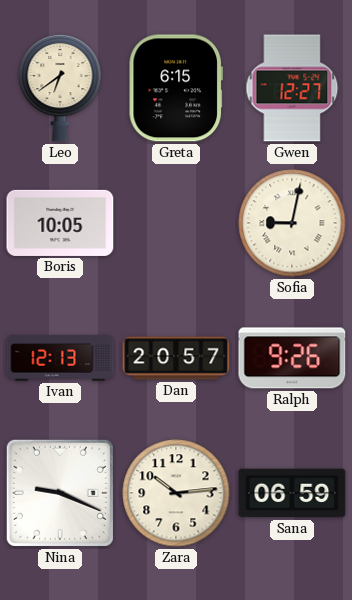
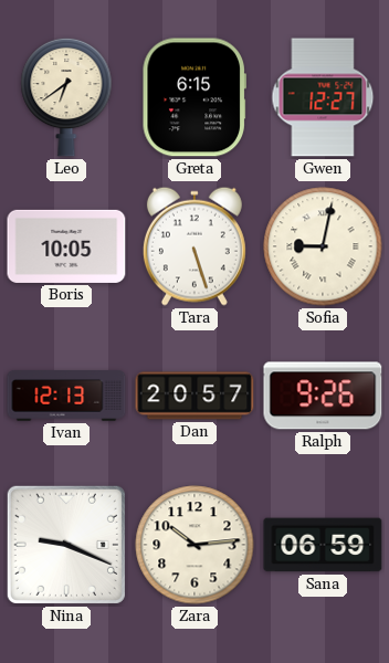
Tara: none -> 5:27 (195, 246)
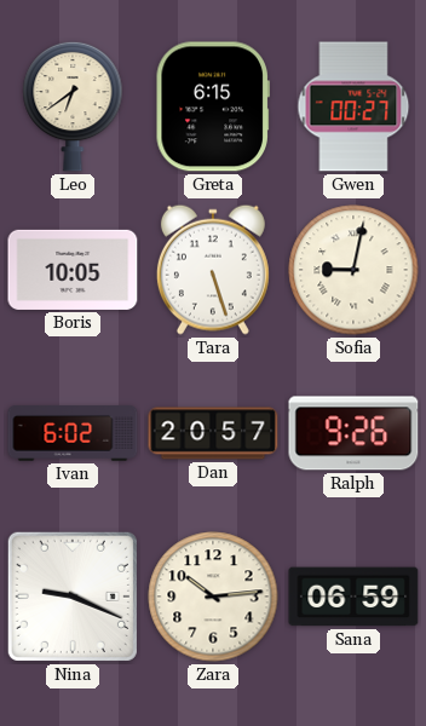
Gwen: 12:27 -> 00:27 (353, 106)
Ivan: 12:13 -> 6:02 (73, 433)
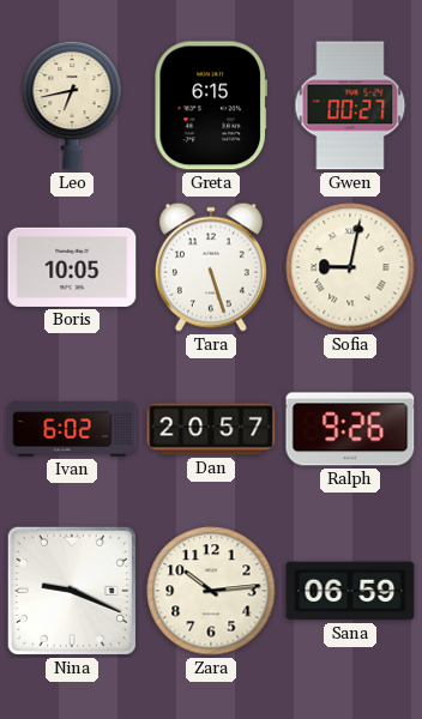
Leo: 6:39 -> 6:43 (72, 105)
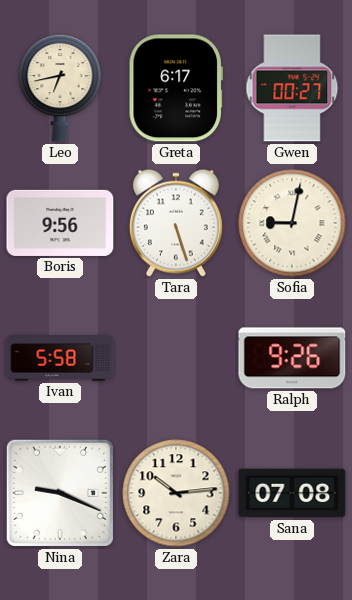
Greta: 6:15 -> 6:17 (176, 88)
Boris: 10:05 -> 9:56 (60, 223)
Ivan: 6:02 -> 5:58 (60, 358)
Dan: 20:57 -> none (211, 429)
Sana: 06:59 -> 07:08 (292, 493)
